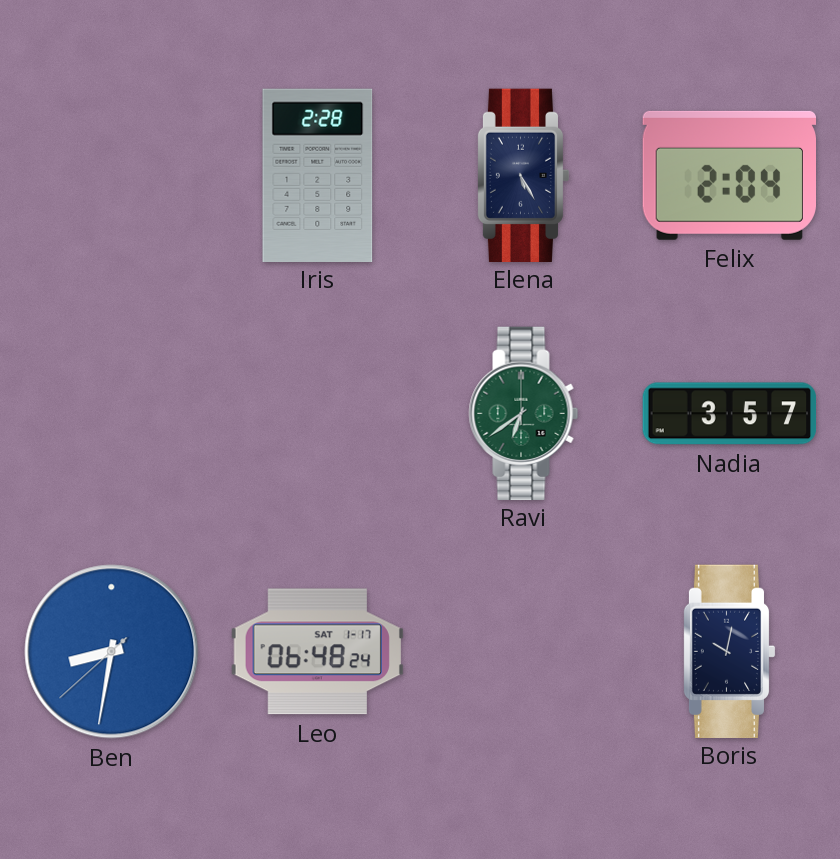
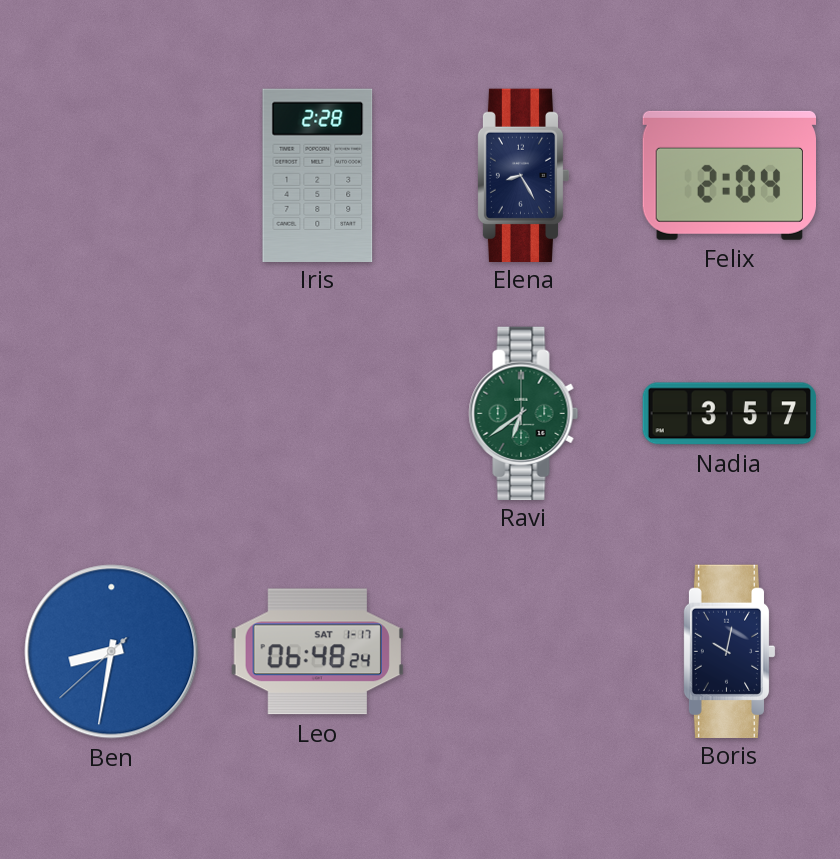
Elena: 5:25 -> 8:25 (523, 175)
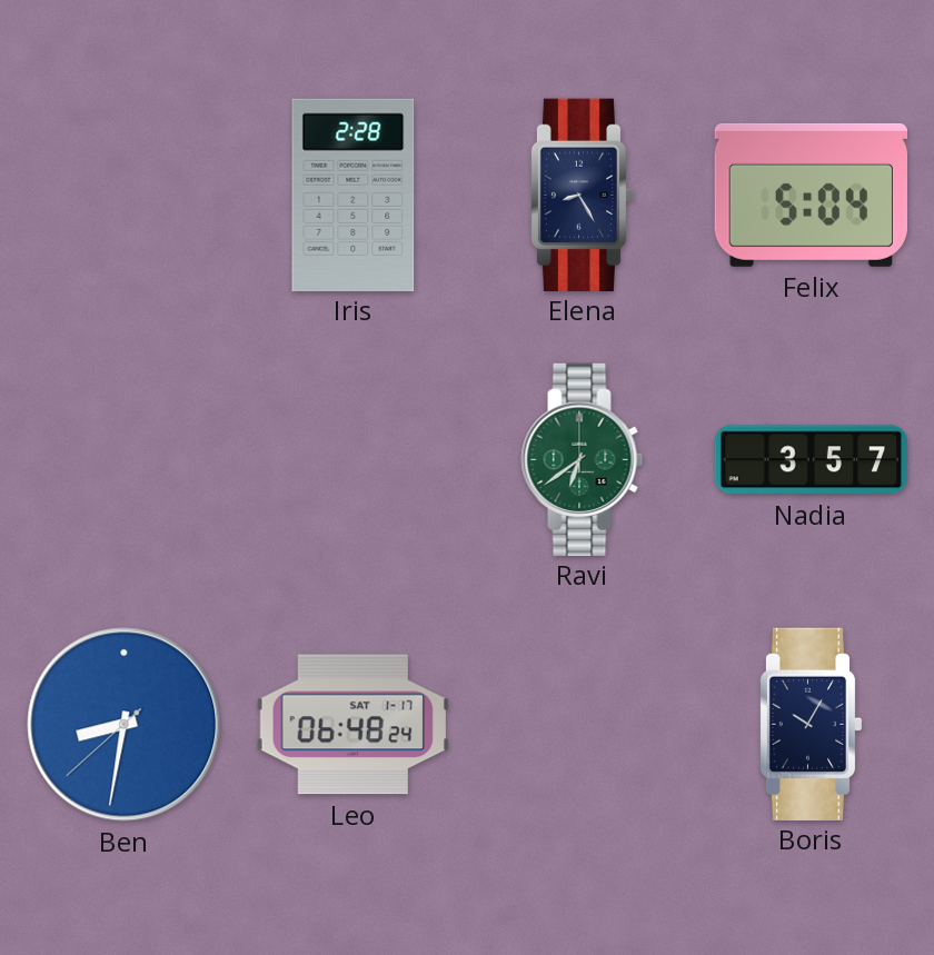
Felix: 2:04 -> 5:04 (811, 195)
Boris: 10:02 -> 10:05 (811, 724)
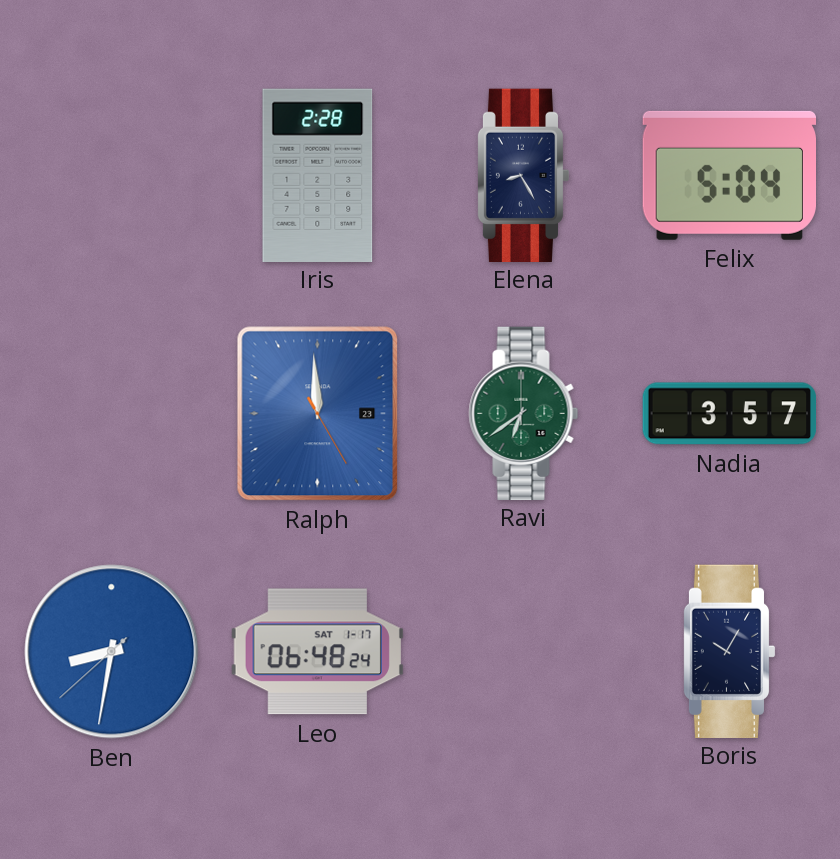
Ralph: none -> 11:59 (318, 414)
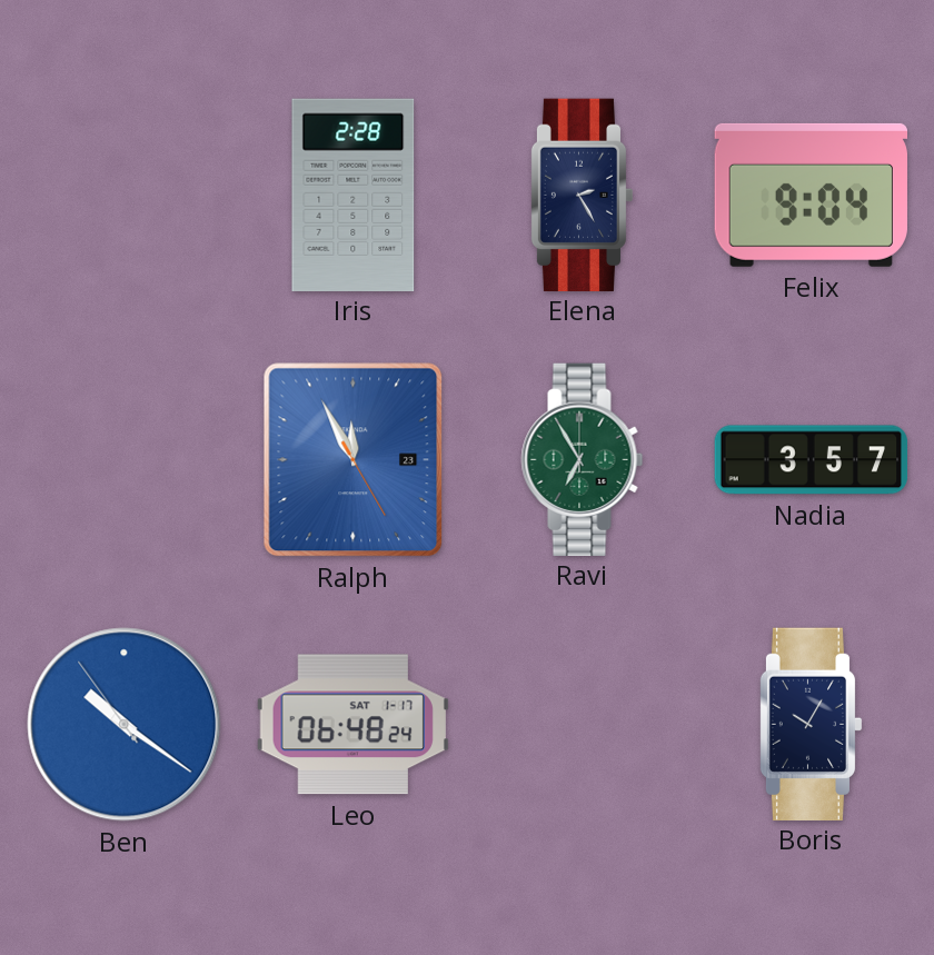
Elena: 8:25 -> 2:25 (582, 195)
Felix: 5:04 -> 9:04 (811, 195)
Ralph: 11:59 -> 11:55 (354, 460)
Ravi: 6:39 -> 6:55 (583, 459)
Ben: 8:31 -> 10:20 (125, 725)
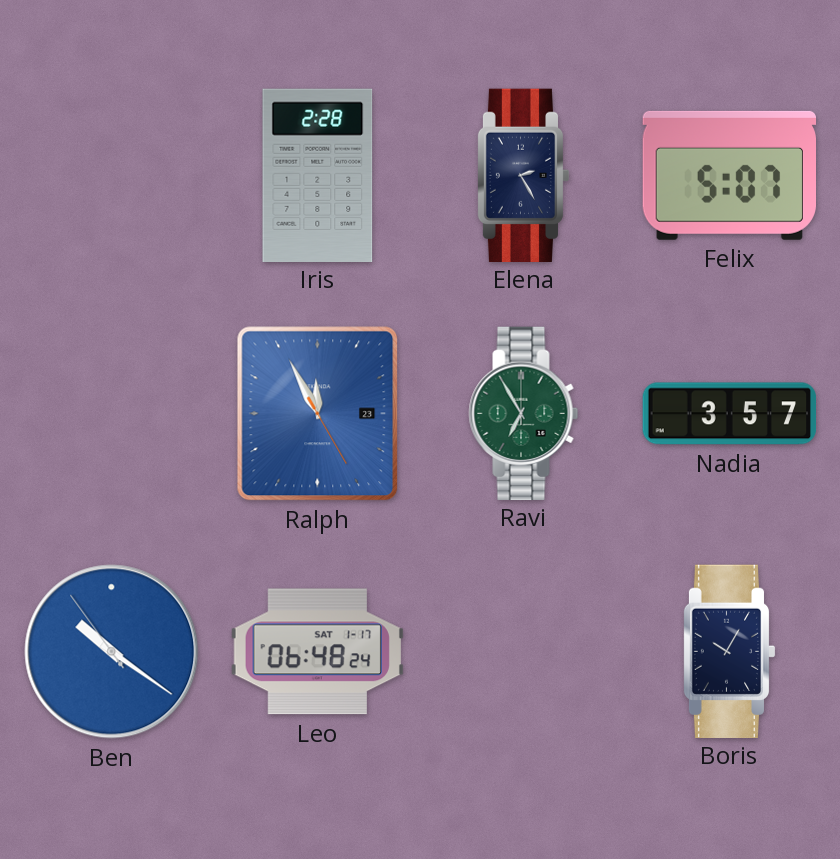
Felix: 9:04 -> 5:07 (729, 175)
